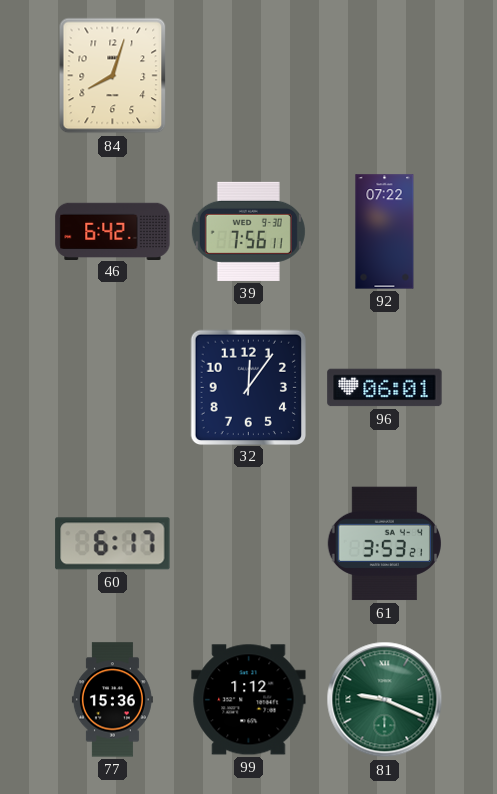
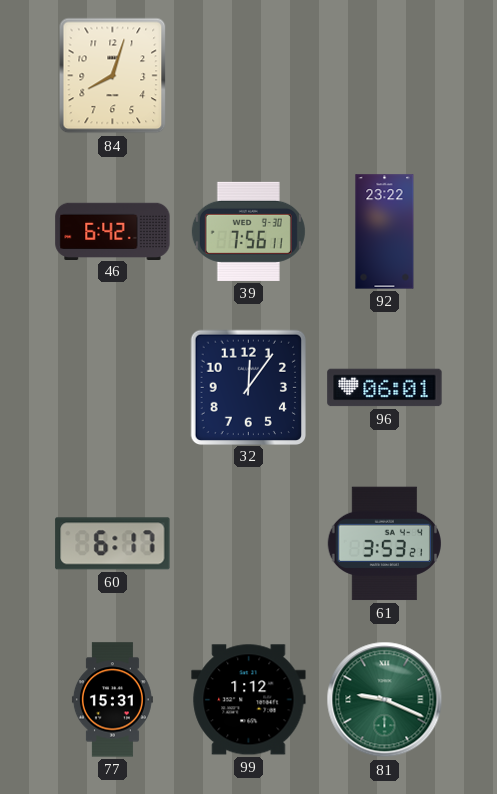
92: 07:22 -> 23:22 (385, 232)
77: 15:36 -> 15:31 (112, 700)
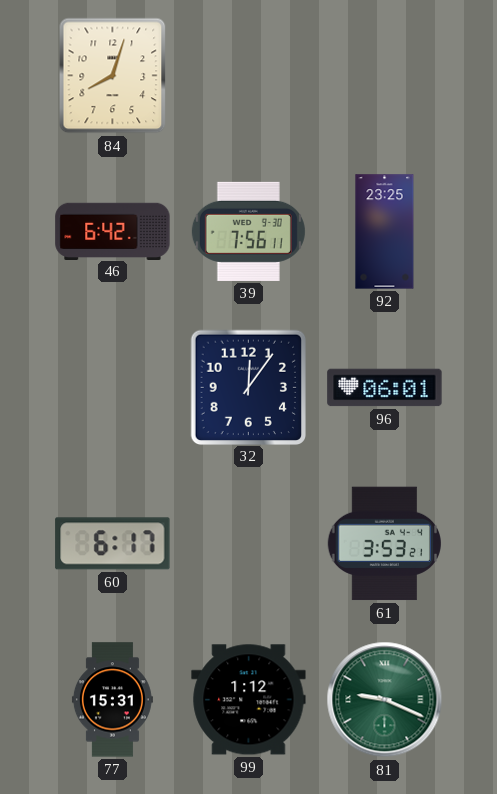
92: 23:22 -> 23:25 (385, 232)
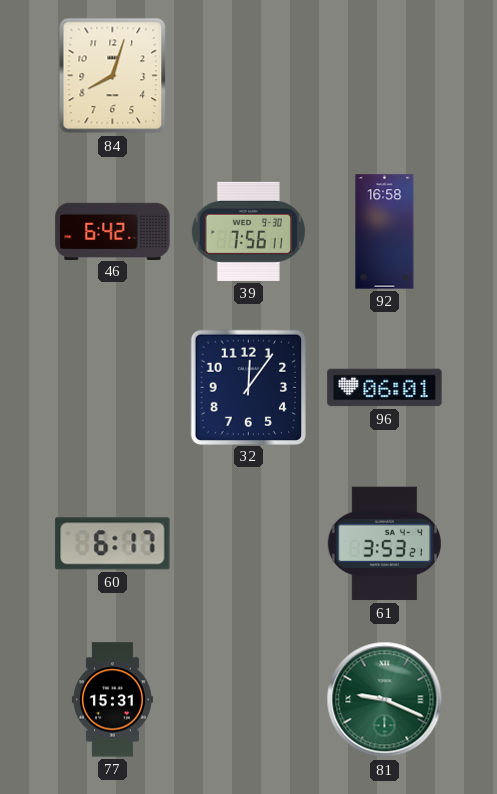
92: 23:25 -> 16:58 (385, 232)
99: 1:12 -> none (249, 700)
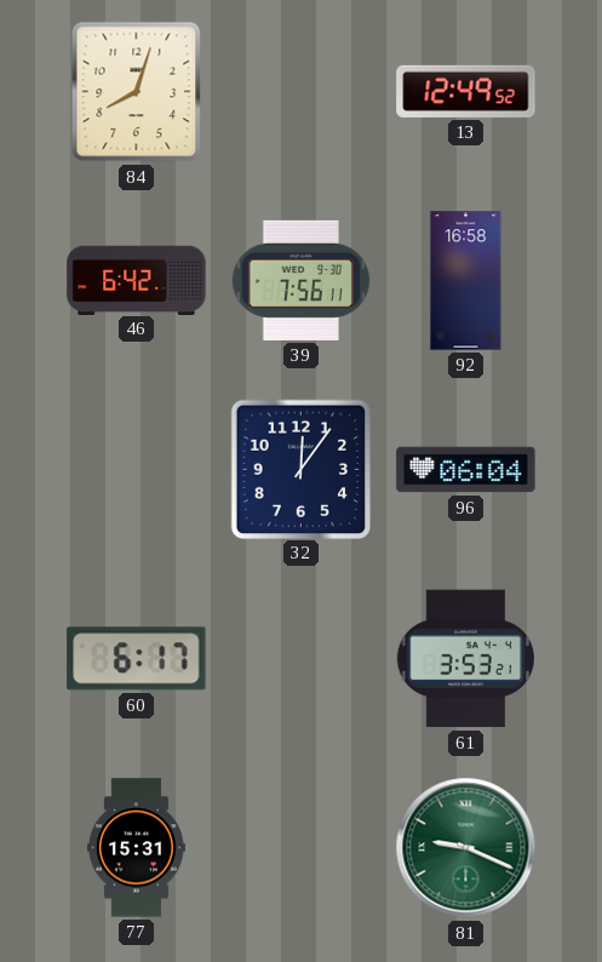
13: none -> 12:49 (466, 91)
96: 06:01 -> 06:04 (466, 470)
